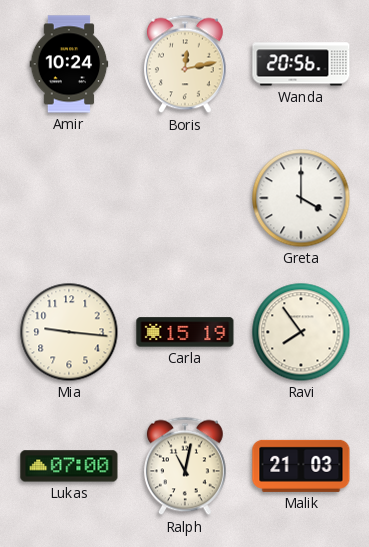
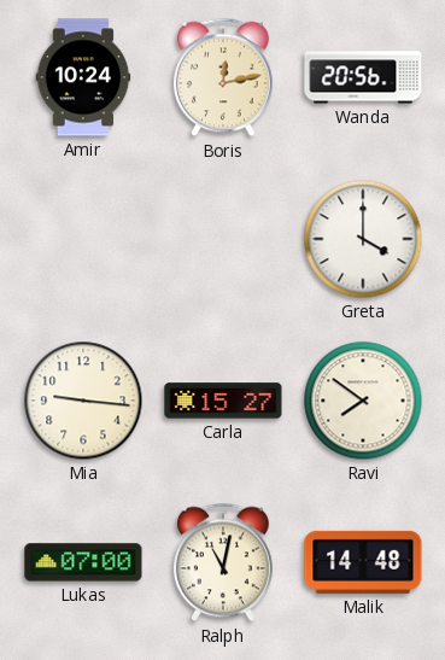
Carla: 15:19 -> 15:27 (223, 401)
Ravi: 7:54 -> 7:51 (363, 401)
Malik: 21:03 -> 14:48 (363, 562)
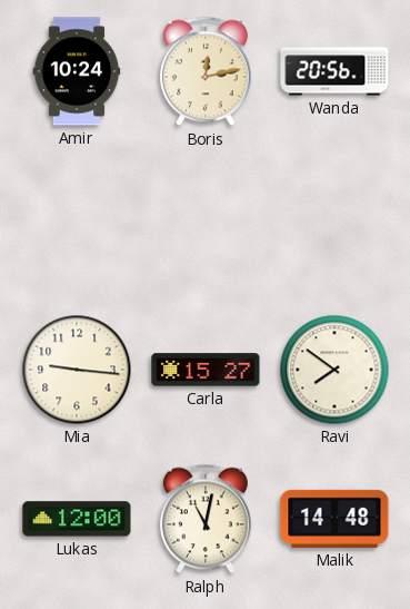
Greta: 4:00 -> none (363, 239)
Lukas: 07:00 -> 12:00 (77, 519)
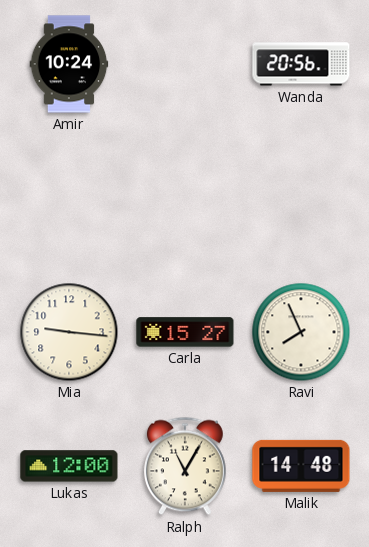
Boris: 12:13 -> none (206, 71)
Ravi: 7:51 -> 7:56 (301, 332)
Ralph: 11:02 -> 11:05 (185, 466)
